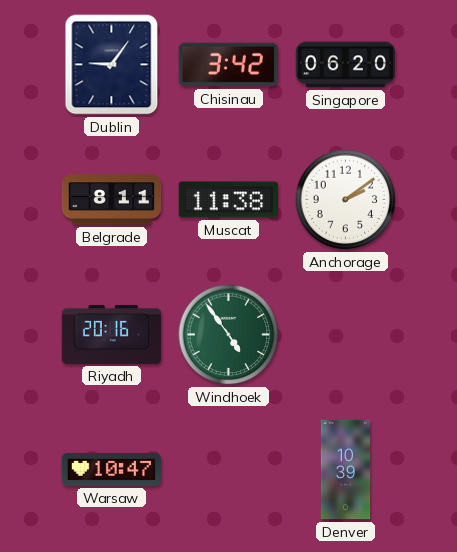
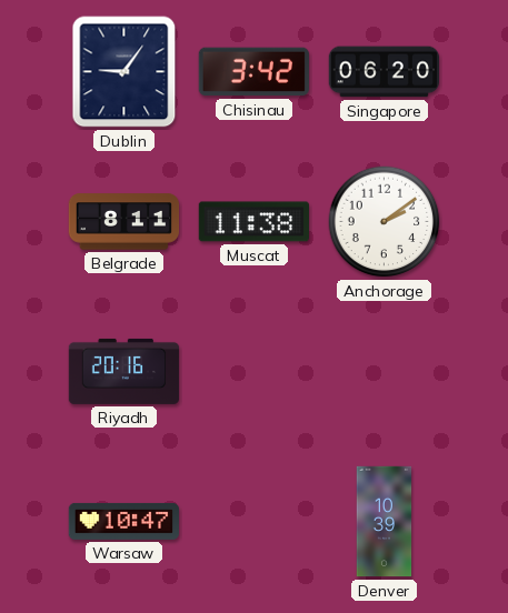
Windhoek: 4:54 -> none (229, 335)
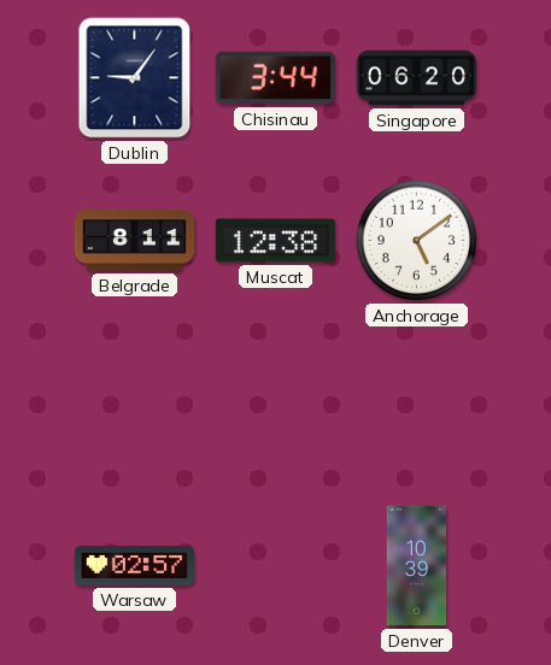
Chisinau: 3:42 -> 3:44 (275, 78)
Muscat: 11:38 -> 12:38 (275, 241)
Anchorage: 2:09 -> 5:09 (417, 241)
Riyadh: 20:16 -> none (124, 371)
Warsaw: 10:47 -> 02:57 (134, 565)
